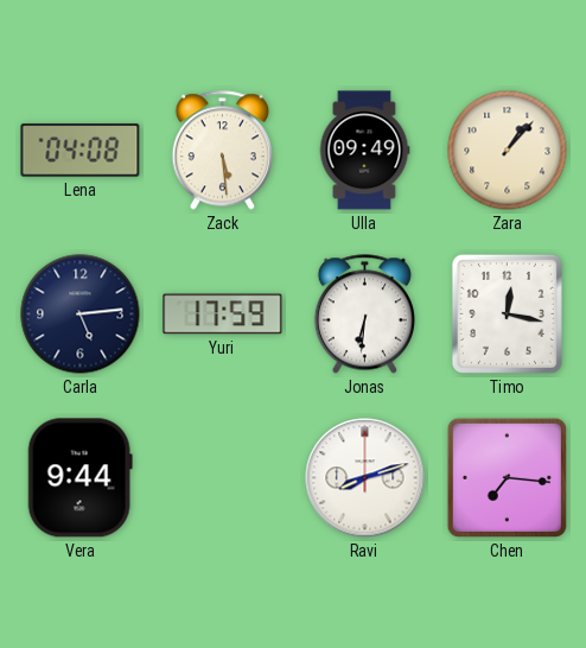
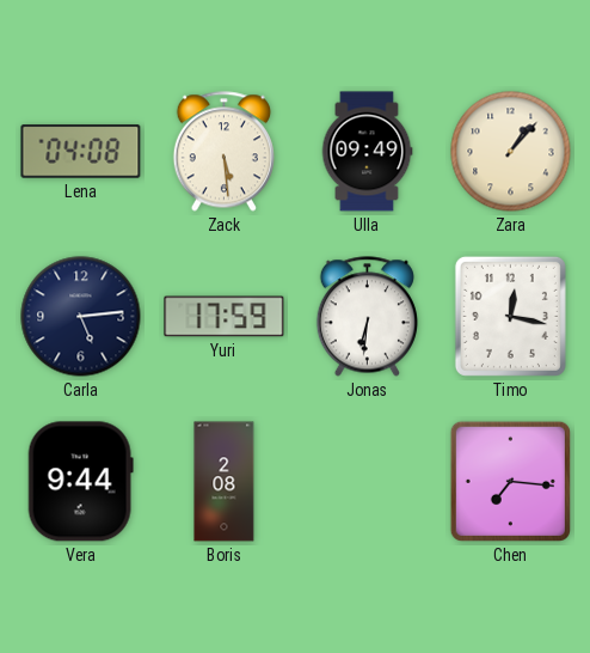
Boris: none -> 2:08 (225, 482)
Ravi: 8:12 -> none (365, 478)
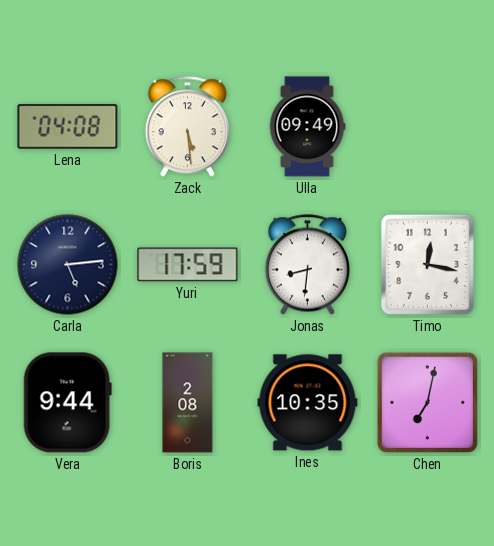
Zara: 1:07 -> none (511, 152)
Jonas: 6:31 -> 8:31 (307, 265)
Ines: none -> 10:35 (308, 403)
Chen: 7:16 -> 7:02 (427, 402)
